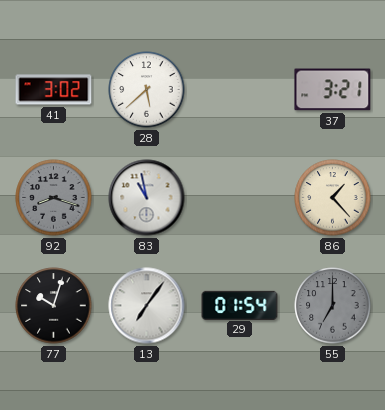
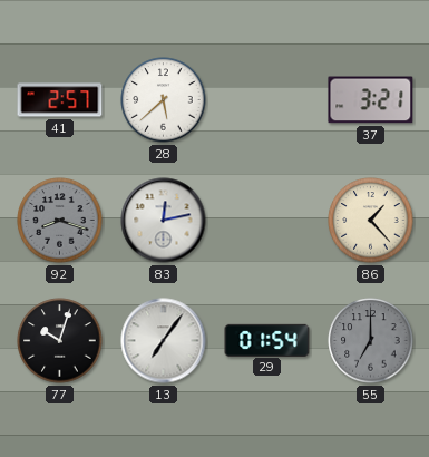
41: 3:02 -> 2:57 (60, 100)
83: 10:58 -> 12:13 (164, 221)
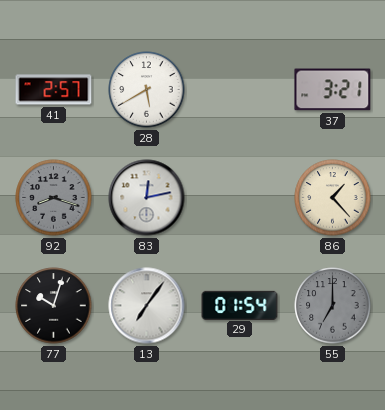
28: 5:38 -> 5:40 (147, 90)
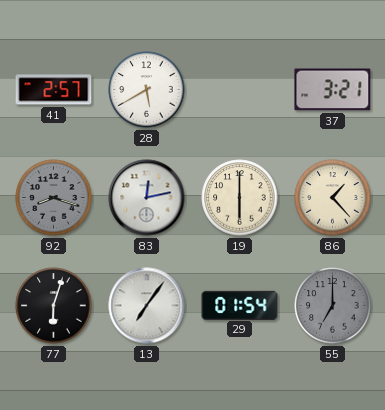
19: none -> 6:00 (240, 198)
77: 10:03 -> 6:03 (54, 306)
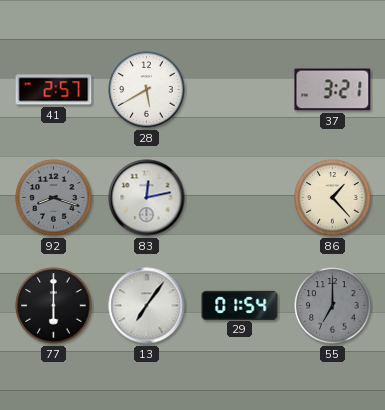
19: 6:00 -> none (240, 198)
77: 6:03 -> 6:00 (54, 306)
